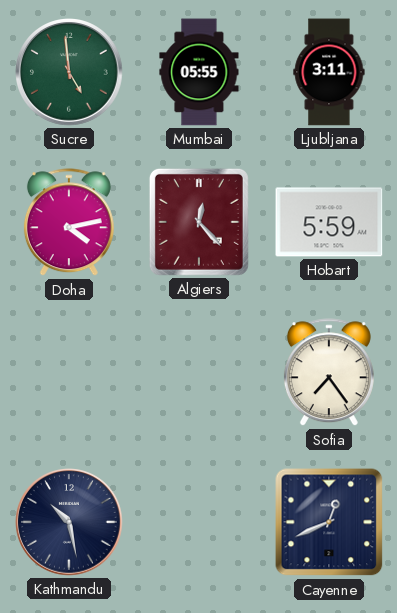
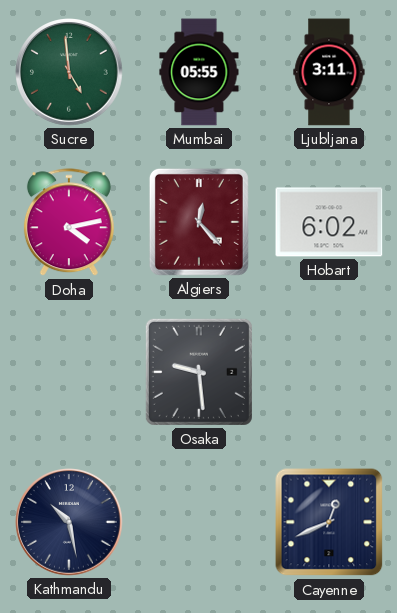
Hobart: 5:59 -> 6:02 (329, 222)
Osaka: none -> 9:29 (199, 372)
Sofia: 7:24 -> none (329, 373)
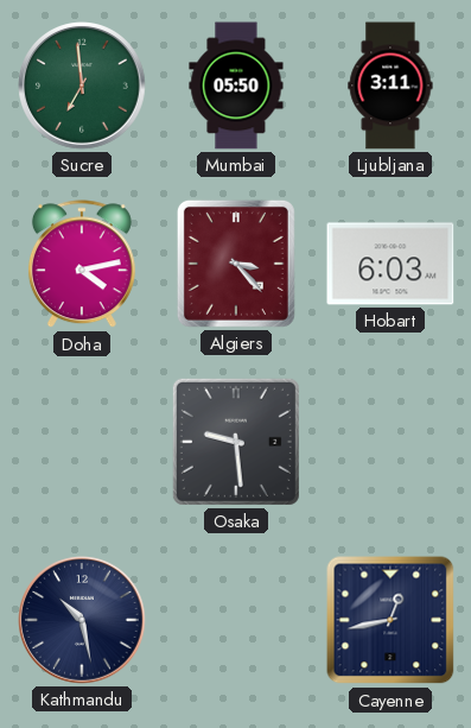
Sucre: 4:59 -> 6:59 (83, 87)
Mumbai: 05:55 -> 05:50 (236, 86)
Algiers: 12:23 -> 3:23 (236, 264)
Hobart: 6:02 -> 6:03 (390, 264)
Cayenne: 12:41 -> 12:43 (390, 620)
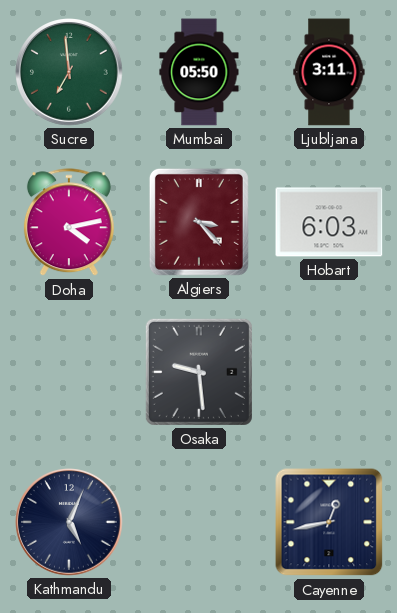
Kathmandu: 10:28 -> 5:04 (70, 523)
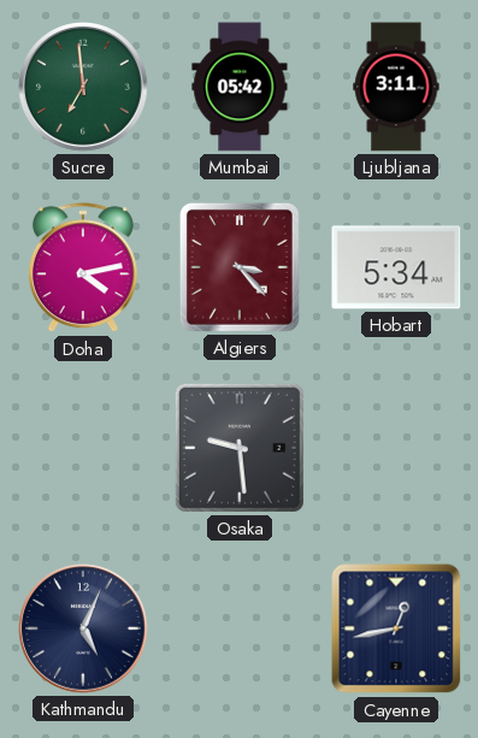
Mumbai: 05:50 -> 05:42 (240, 87)
Hobart: 6:03 -> 5:34 (396, 267)
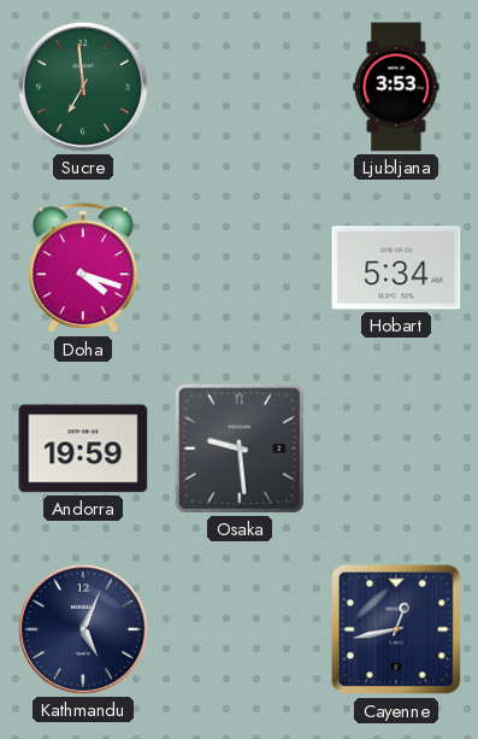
Mumbai: 05:42 -> none (240, 87)
Ljubljana: 3:11 -> 3:53 (396, 87)
Doha: 4:13 -> 4:18 (83, 269)
Algiers: 3:23 -> none (240, 267)
Andorra: none -> 19:59 (83, 448)
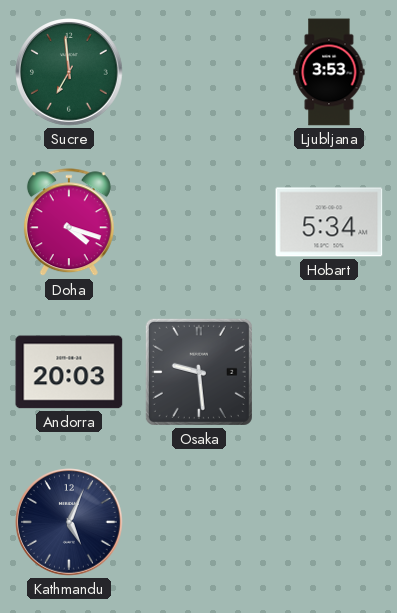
Andorra: 19:59 -> 20:03 (69, 372)
Cayenne: 12:43 -> none (396, 629)
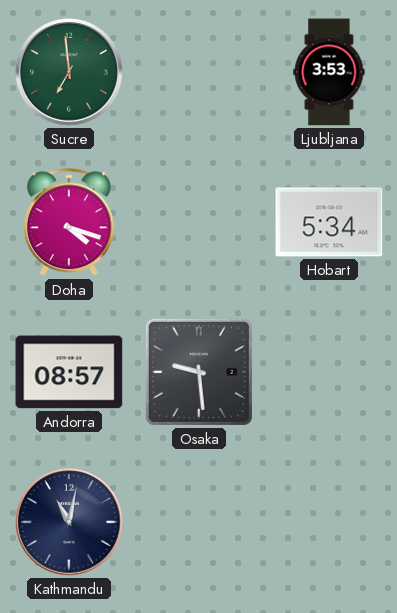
Andorra: 20:03 -> 08:57 (69, 372)
Kathmandu: 5:04 -> 11:02 (70, 523)
